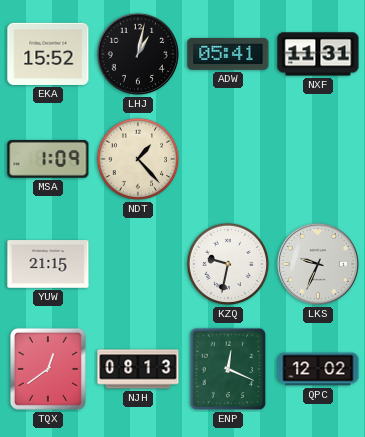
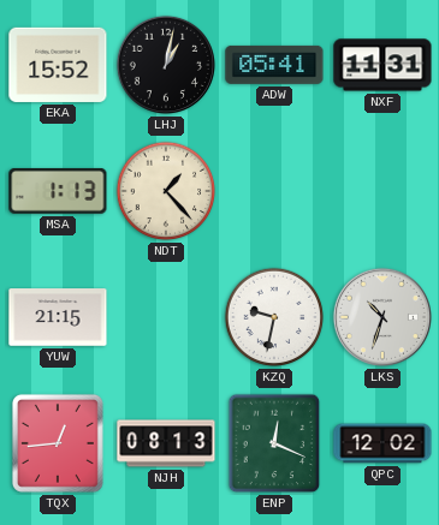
MSA: 1:09 -> 1:13 (58, 191)
LKS: 9:34 -> 10:33 (382, 317)
TQX: 12:39 -> 12:44 (58, 443)
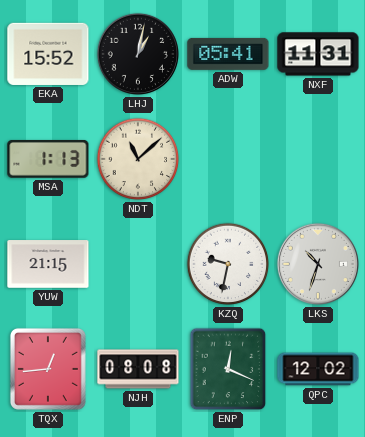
NDT: 1:23 -> 11:08 (138, 159)
NJH: 08:13 -> 08:08 (138, 369)
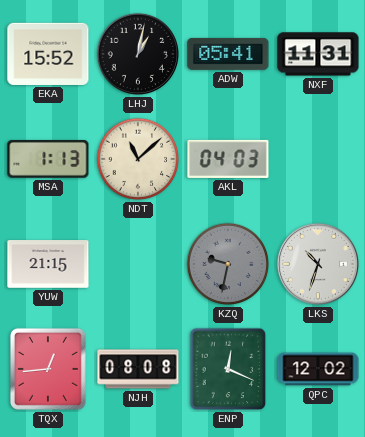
AKL: none -> 04:03 (228, 159)
KZQ dial: white -> grey (228, 264)
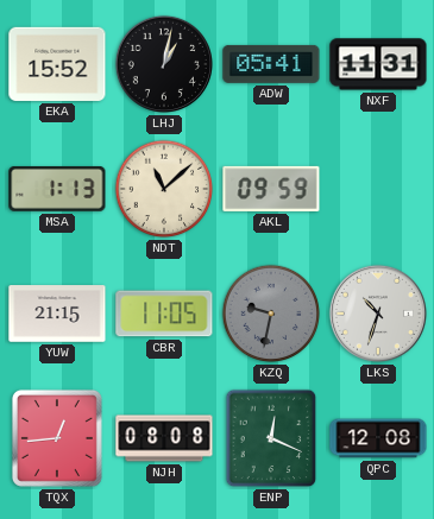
AKL: 04:03 -> 09:59 (271, 189)
CBR: none -> 11:05 (164, 314)
QPC: 12:02 -> 12:08 (378, 438)
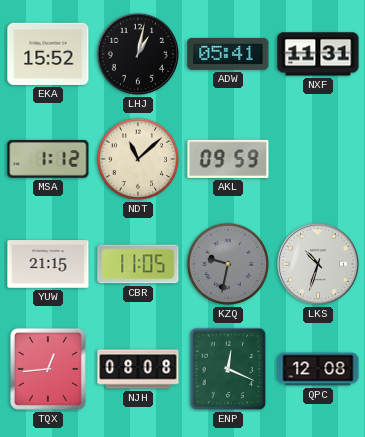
MSA: 1:13 -> 1:12 (48, 159)
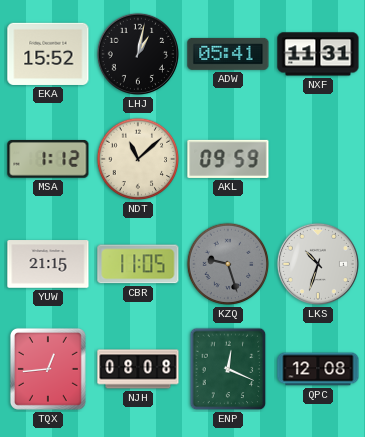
KZQ: 9:32 -> 9:27 (228, 264)
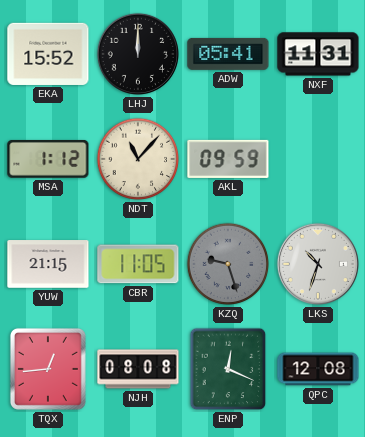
LHJ: 1:02 -> 12:00 (138, 54)
NDT: 11:08 -> 11:07 (138, 159)
